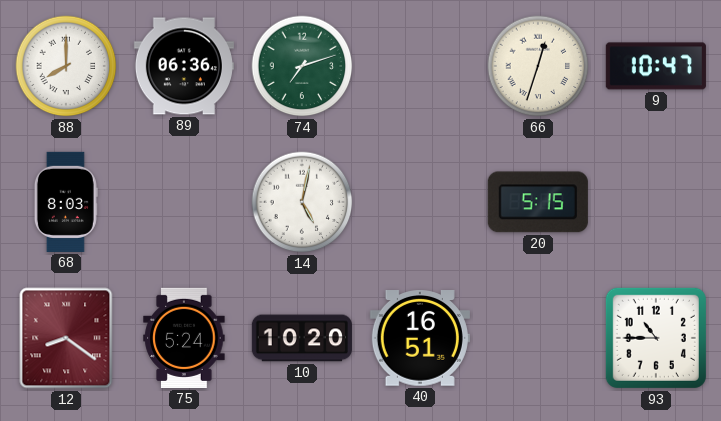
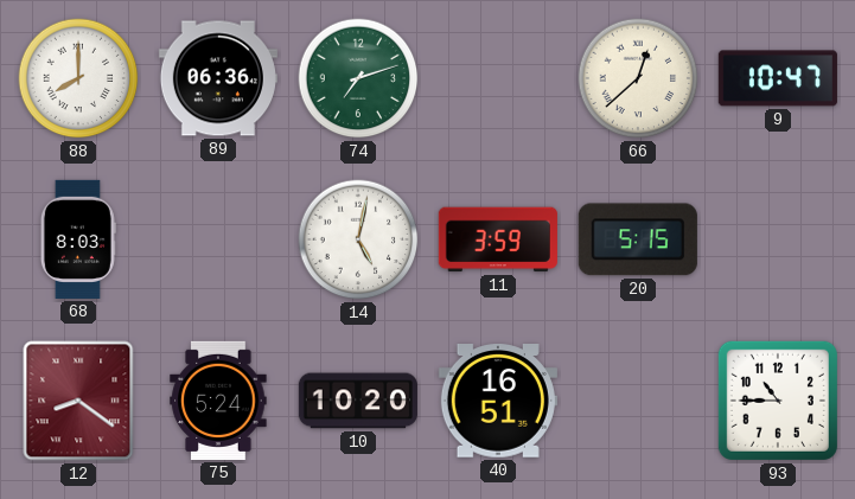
66: 12:33 -> 12:38 (638, 78)
11: none -> 3:59 (498, 239)
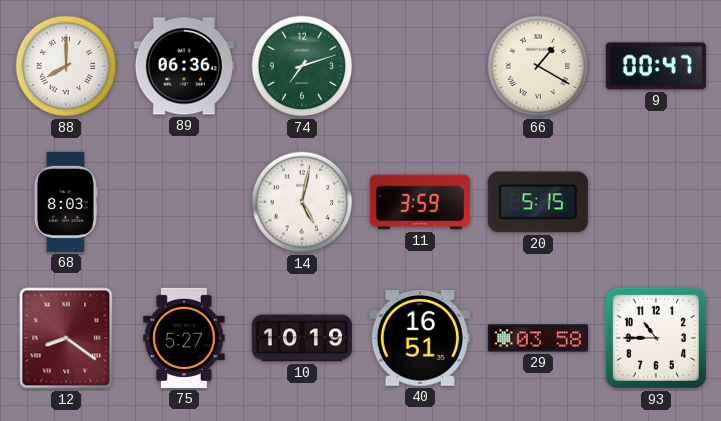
66: 12:38 -> 1:20 (538, 66)
9: 10:47 -> 00:47 (656, 66)
75: 5:24 -> 5:27 (184, 338)
10: 10:20 -> 10:19 (302, 338)
29: none -> 03:58 (538, 338)
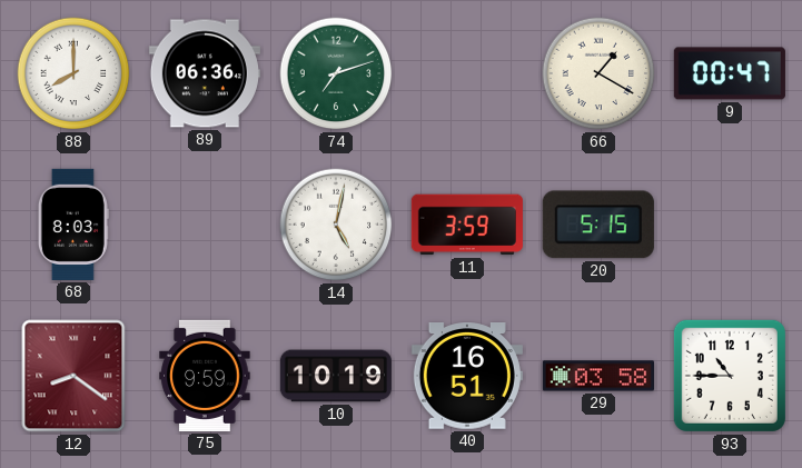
75: 5:27 -> 9:59 (205, 376)
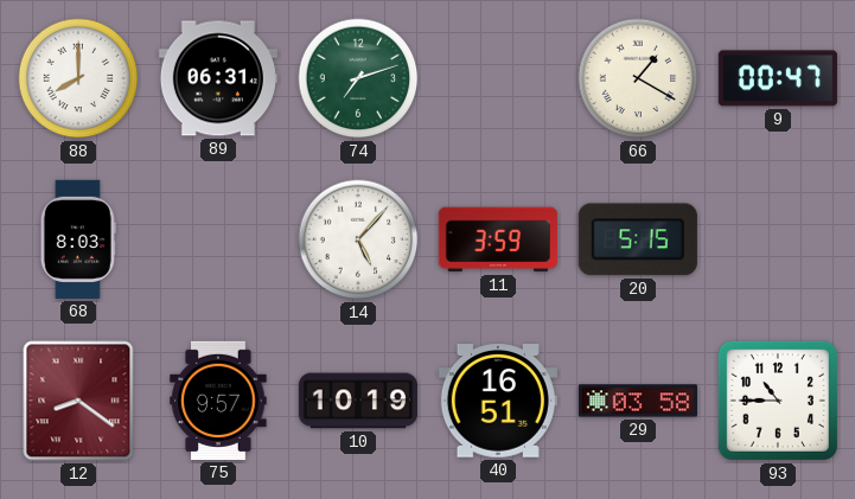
89: 06:36 -> 06:31 (218, 78)
14: 5:02 -> 5:07 (358, 239)
75: 9:59 -> 9:57 (218, 401)
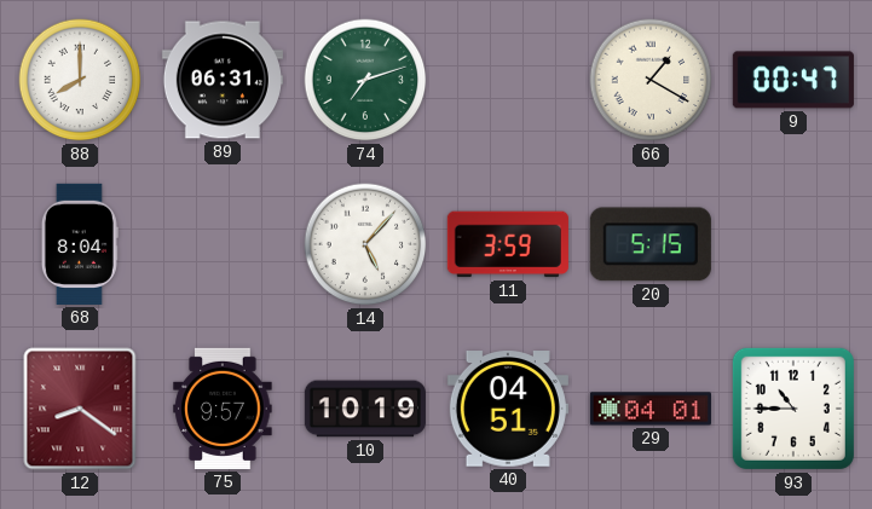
68: 8:03 -> 8:04 (80, 244)
40: 16:51 -> 04:51 (508, 410)
29: 03:58 -> 04:01 (651, 409)
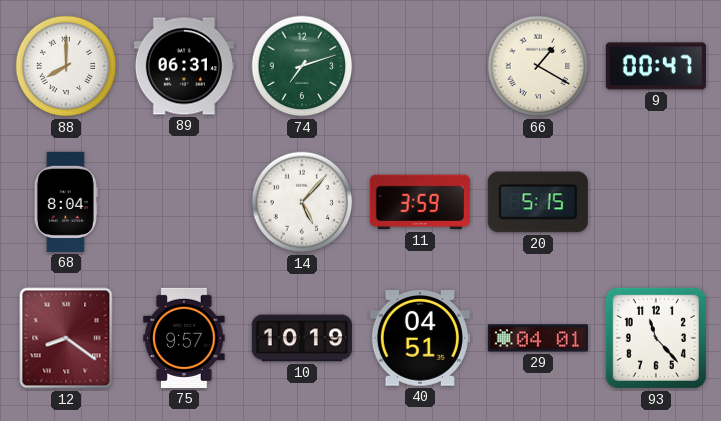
93: 10:45 -> 11:23 (656, 338)
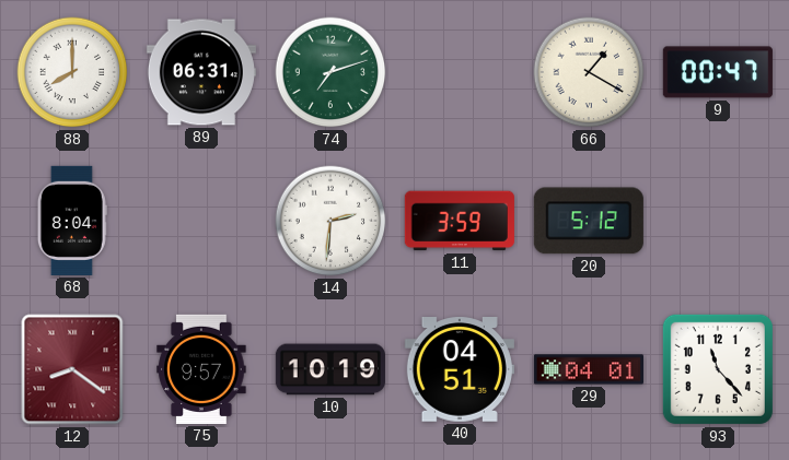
14: 5:07 -> 2:31 (330, 221)
20: 5:15 -> 5:12 (589, 221)
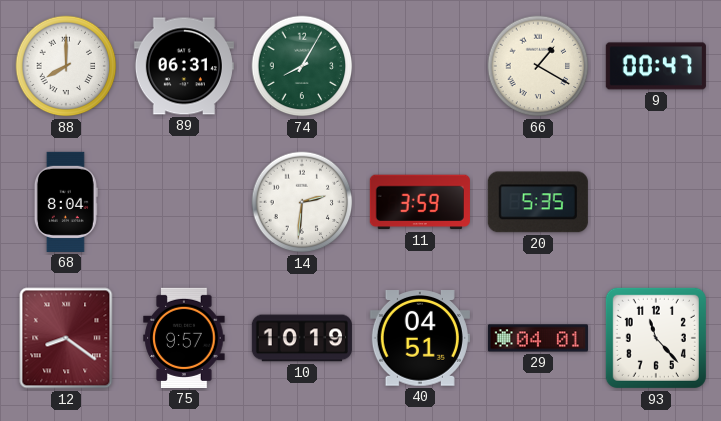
74: 7:12 -> 8:05 (302, 66)
20: 5:12 -> 5:35 (538, 202)
